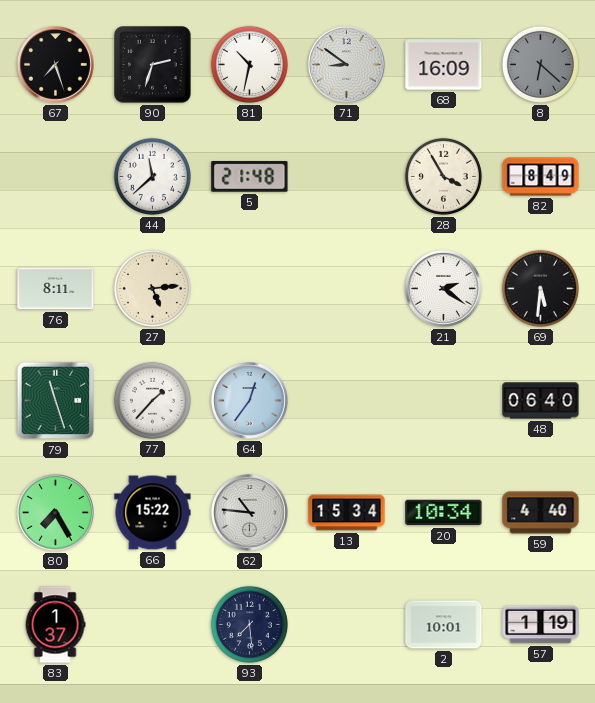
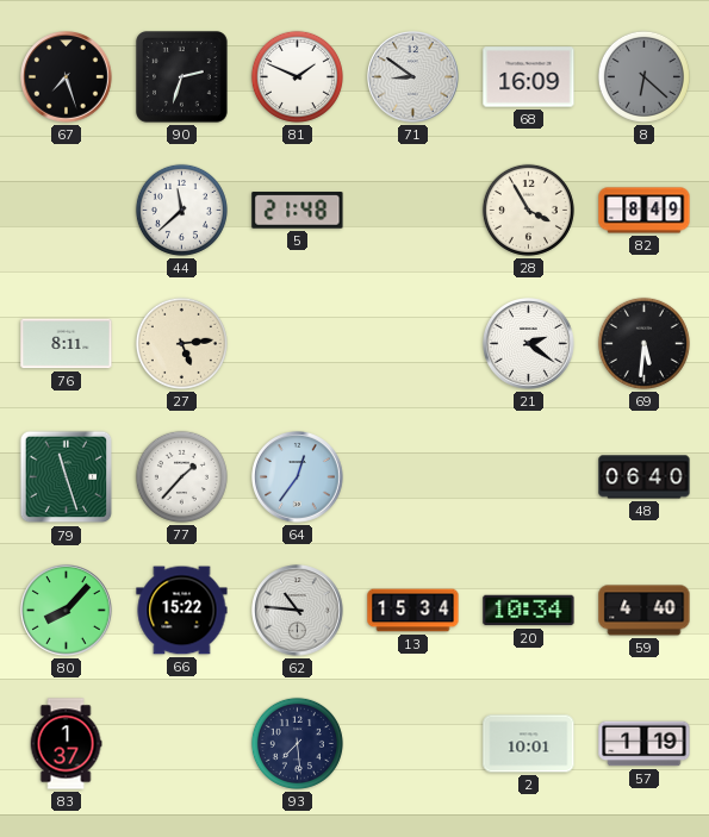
81: 10:32 -> 1:49 (297, 76)
80: 7:25 -> 8:07 (67, 611)
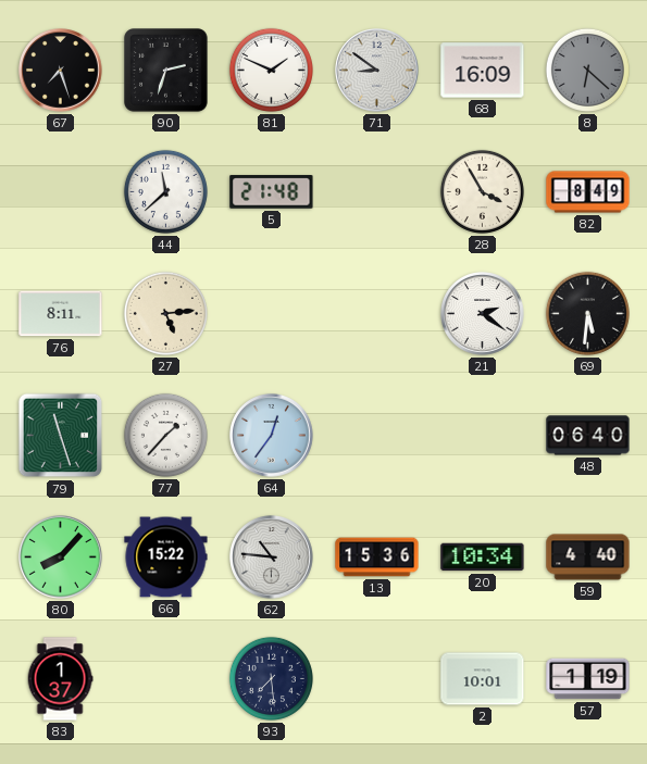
13: 15:34 -> 15:36 (377, 558)
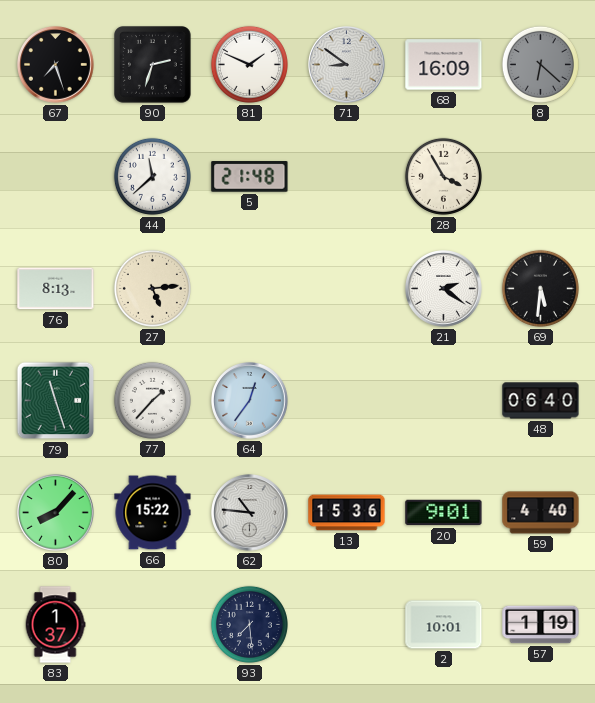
82: 8:49 -> none (588, 192)
76: 8:11 -> 8:13 (56, 289)
20: 10:34 -> 9:01 (444, 513)
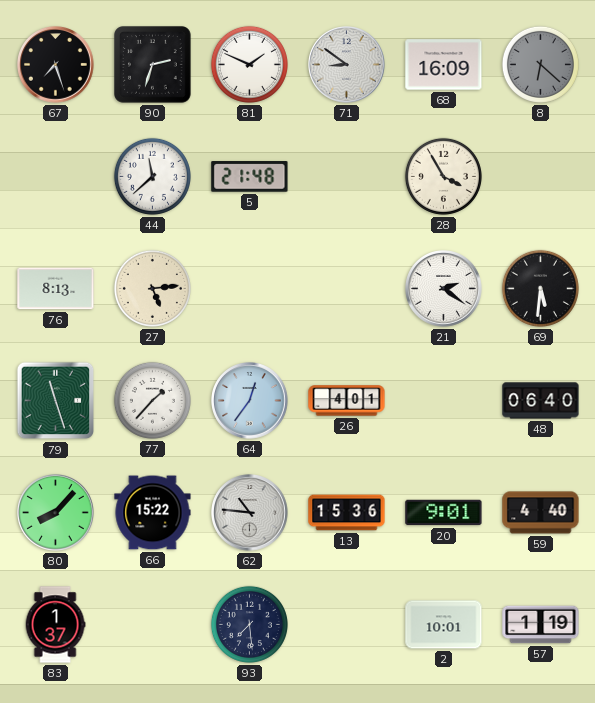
26: none -> 4:01 (347, 401)
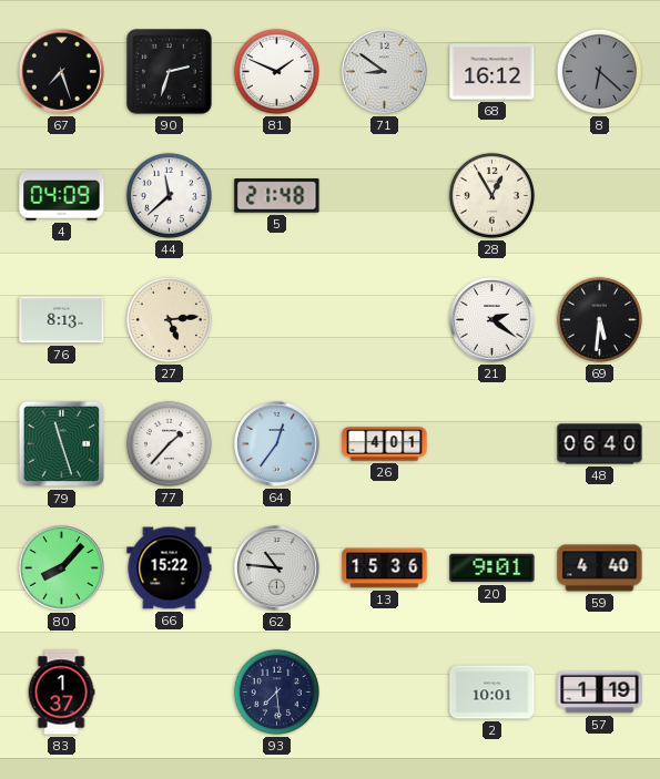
68: 16:09 -> 16:12 (493, 72)
4: none -> 04:09 (62, 196)
28: 3:55 -> 12:55 (491, 195)
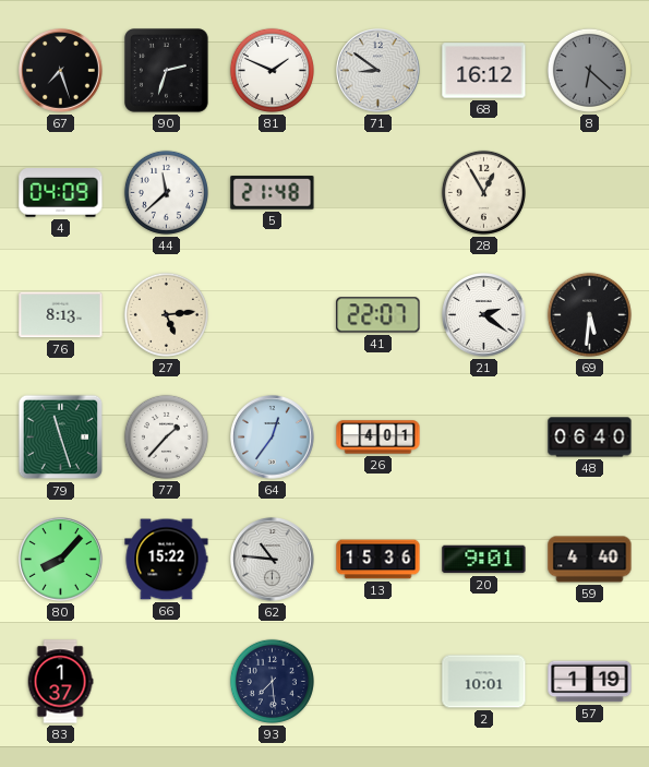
41: none -> 22:07 (378, 315)
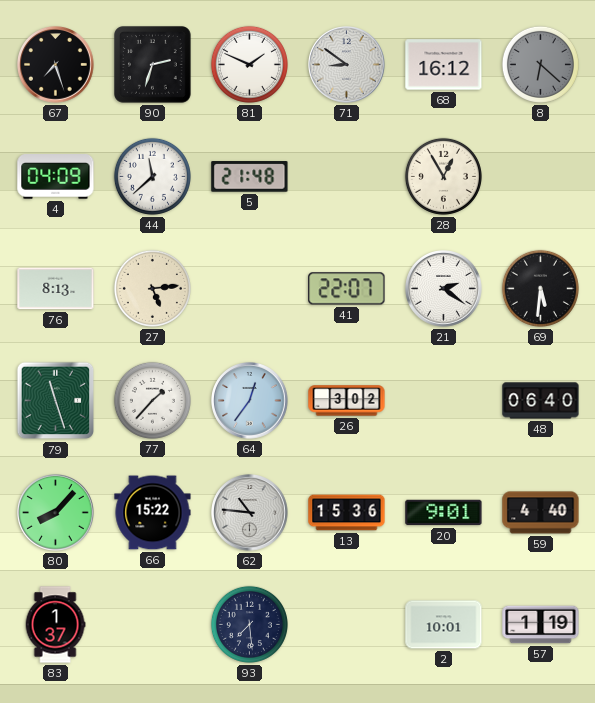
26: 4:01 -> 3:02 (347, 401)
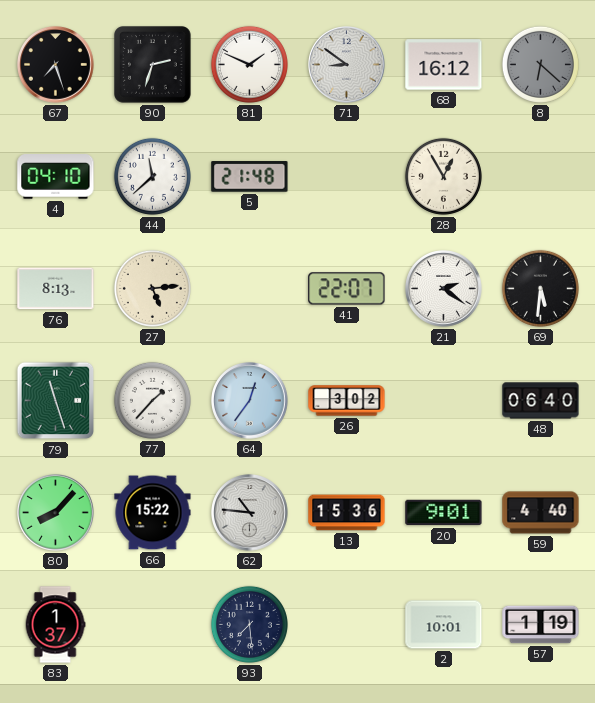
4: 04:09 -> 04:10 (56, 177)
